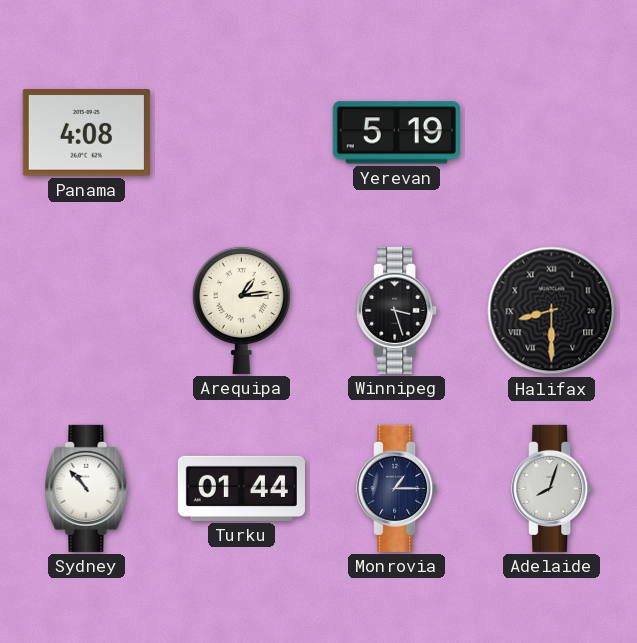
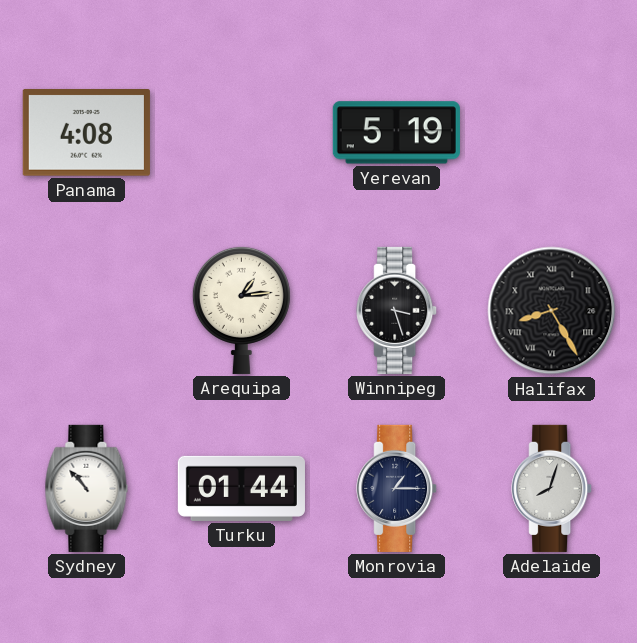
Halifax: 8:30 -> 8:25 (552, 311)
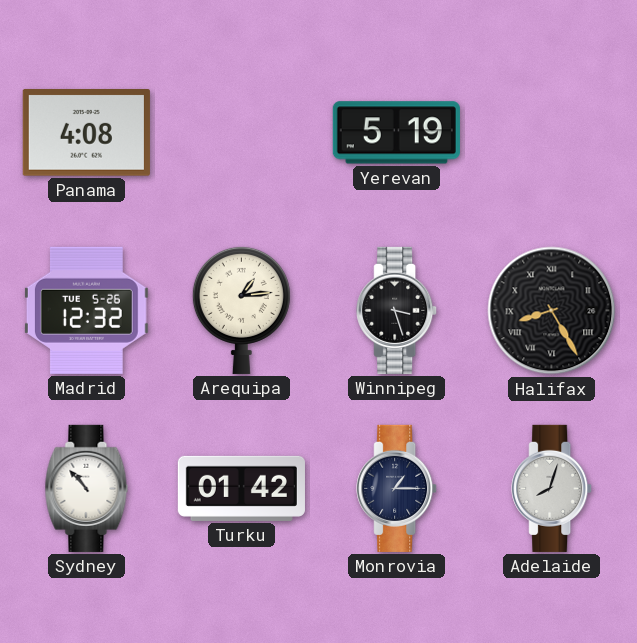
Madrid: none -> 12:32 (86, 310)
Turku: 01:44 -> 01:42 (241, 488)
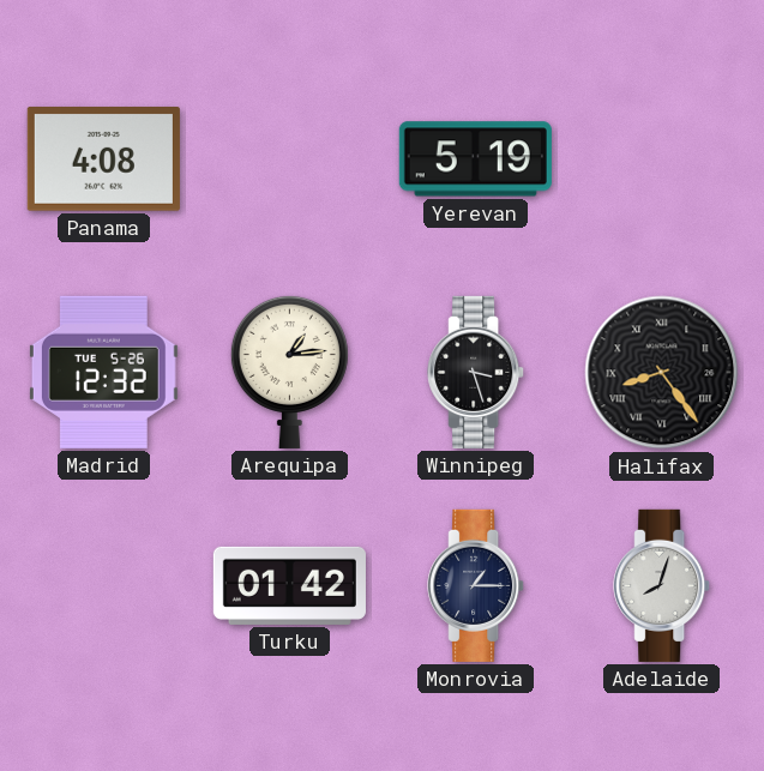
Halifax: 8:25 -> 8:24 (662, 373)
Sydney: 10:53 -> none (87, 488)
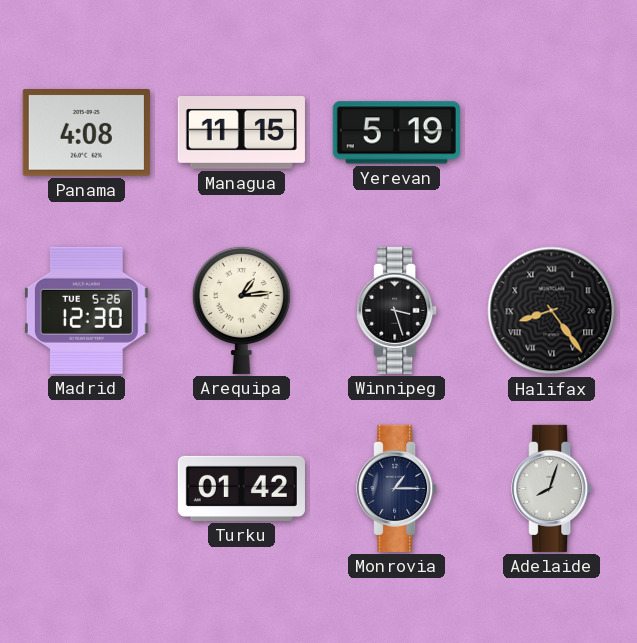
Managua: none -> 11:15 (241, 133)
Madrid: 12:32 -> 12:30 (86, 310)
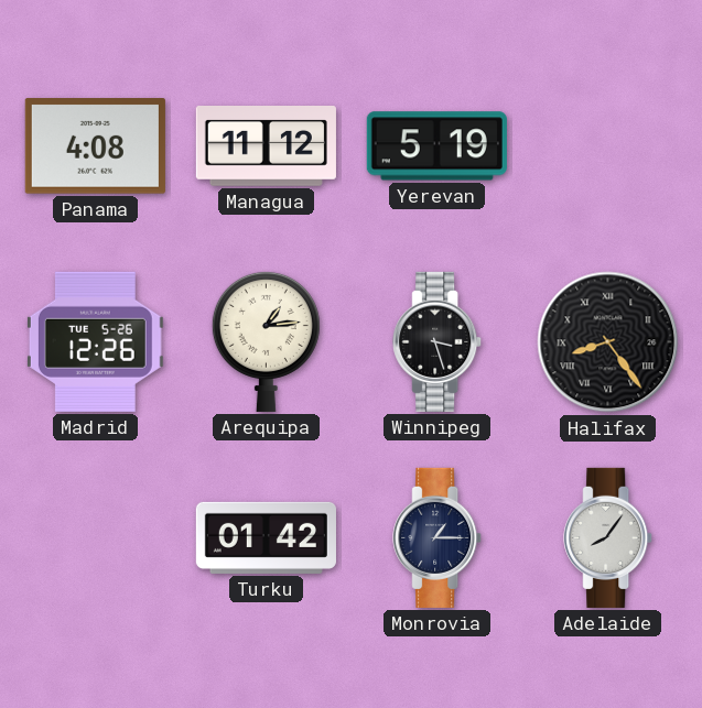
Managua: 11:15 -> 11:12 (266, 146)
Madrid: 12:30 -> 12:26 (95, 341)
Adelaide: 8:03 -> 8:06 (608, 537)
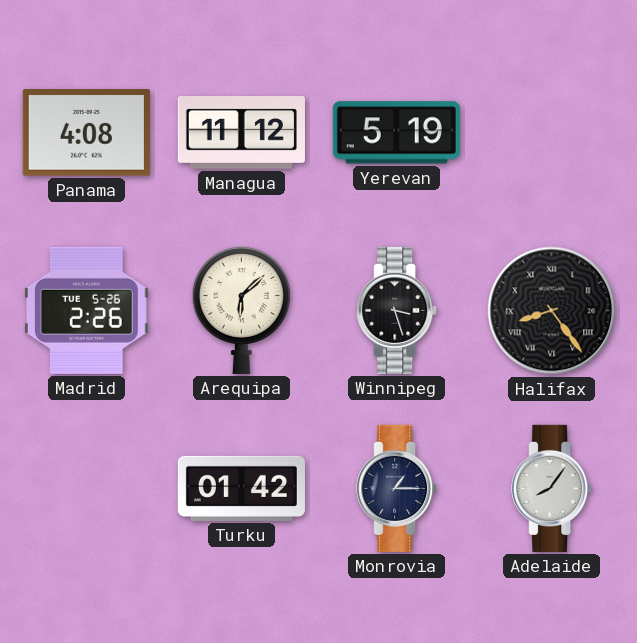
Madrid: 12:26 -> 2:26 (86, 310)
Arequipa: 1:14 -> 6:08 (241, 310)
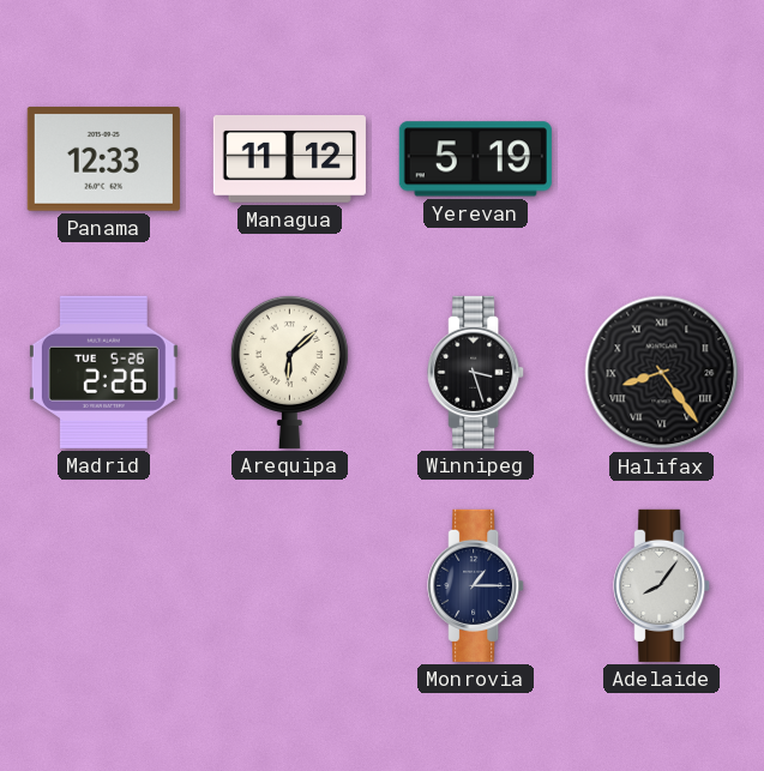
Panama: 4:08 -> 12:33 (103, 159)
Turku: 01:42 -> none (241, 488)
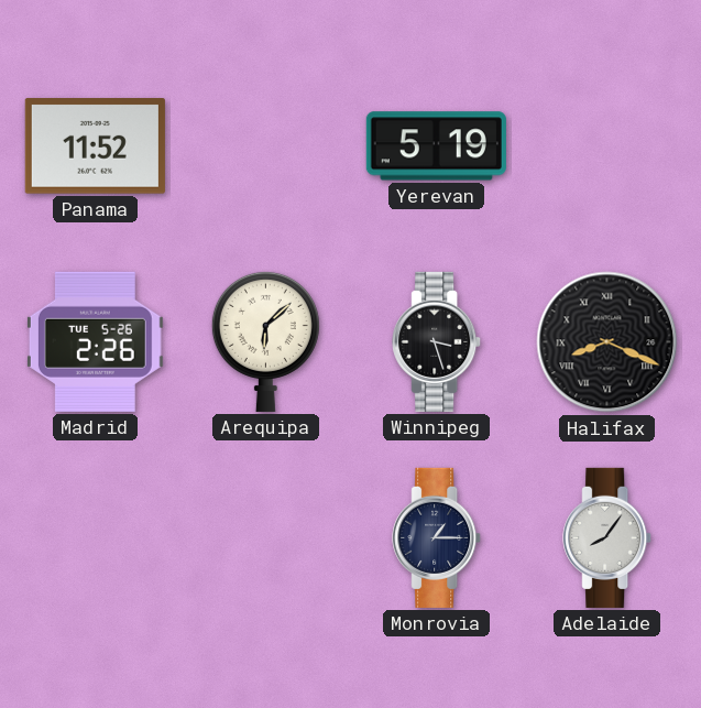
Panama: 12:33 -> 11:52 (95, 146)
Managua: 11:12 -> none (289, 159)
Halifax: 8:24 -> 8:19 (607, 342)
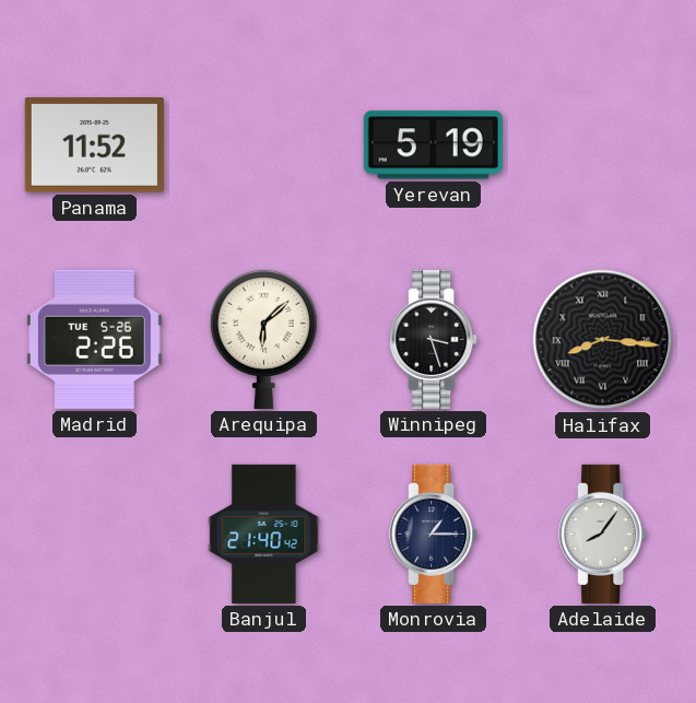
Halifax: 8:19 -> 8:16 (603, 340)
Banjul: none -> 21:40 (264, 534)
